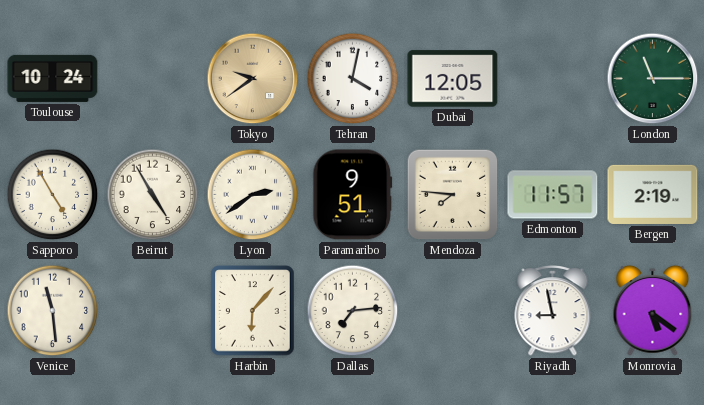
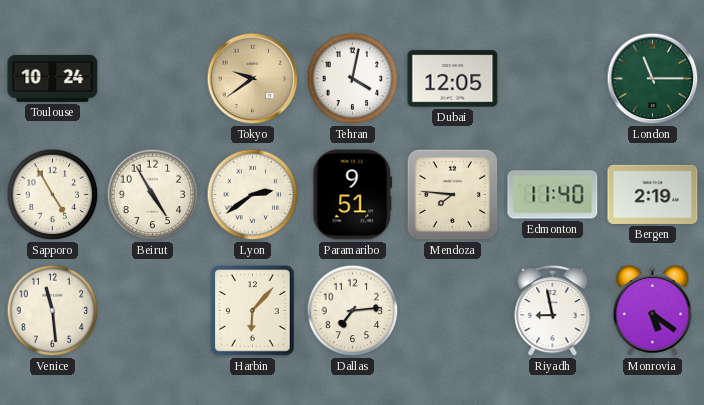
Edmonton: 11:57 -> 11:40 (553, 195)
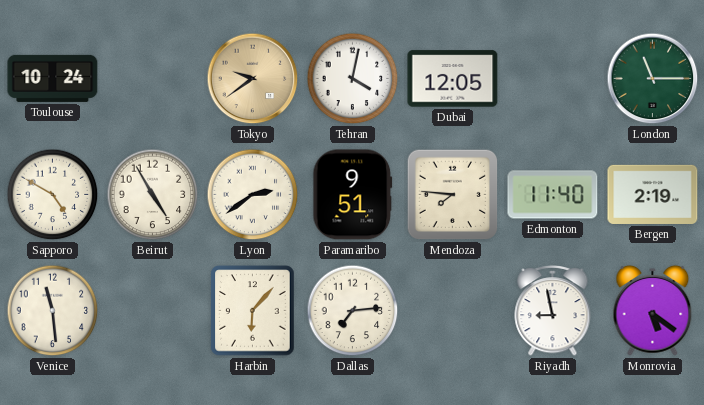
Sapporo: 4:55 -> 4:50 (53, 195)
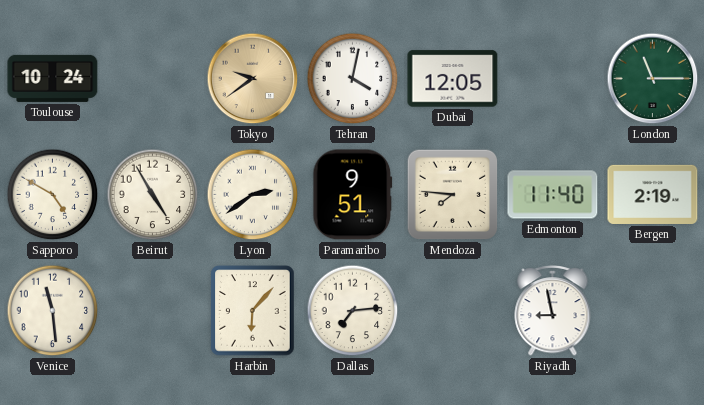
Monrovia: 5:21 -> none (653, 310)
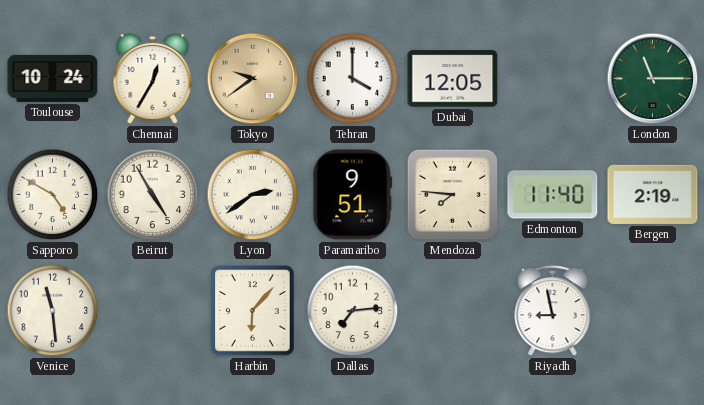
Chennai: none -> 12:35 (153, 78)
Tehran: 4:02 -> 4:00 (353, 79)
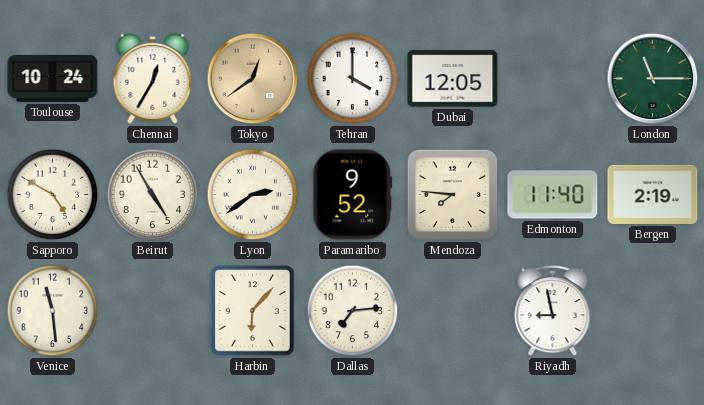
Tokyo: 9:39 -> 12:39 (253, 79)
Paramaribo: 9:51 -> 9:52 (353, 195)
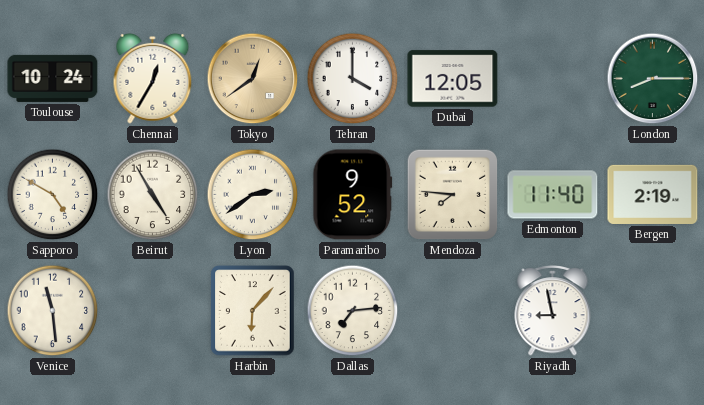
London: 11:15 -> 8:15 (653, 79)
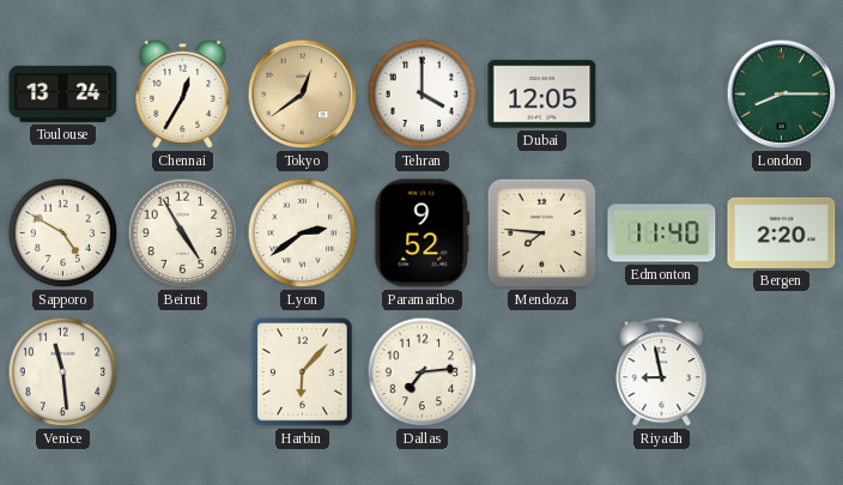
Toulouse: 10:24 -> 13:24 (63, 93)
Bergen: 2:19 -> 2:20 (782, 232)
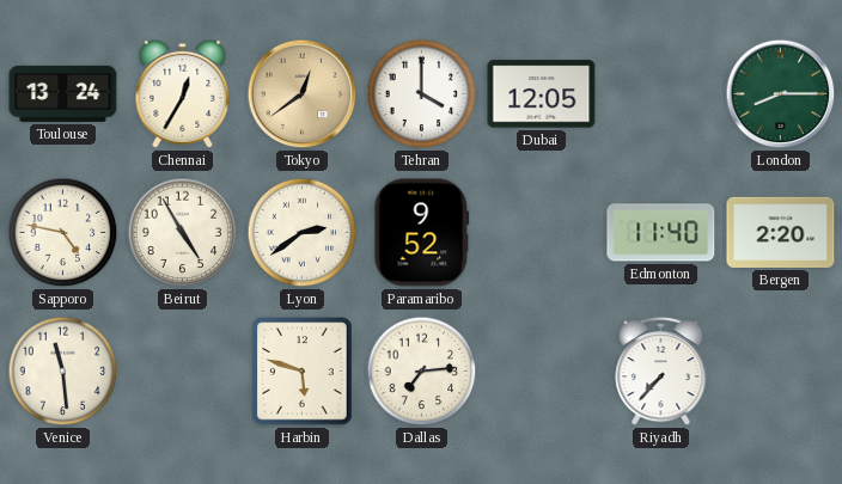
Sapporo: 4:50 -> 4:47 (63, 233)
Mendoza: 7:46 -> none (542, 234)
Harbin: 6:07 -> 5:48 (303, 372)
Riyadh: 8:58 -> 7:37 (661, 372)
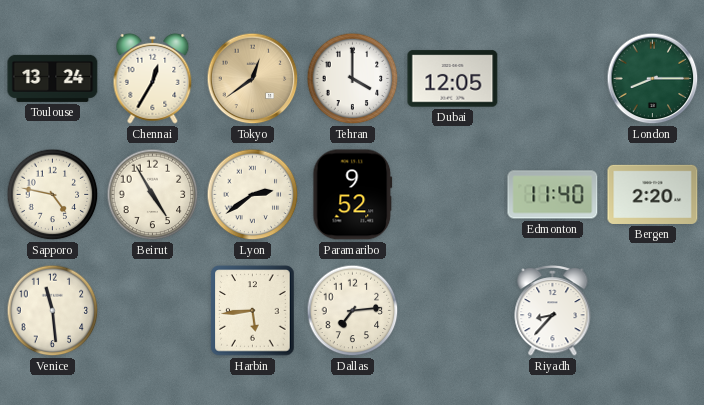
Harbin: 5:48 -> 5:44 (253, 311)
Riyadh: 7:37 -> 8:37 (553, 311)
